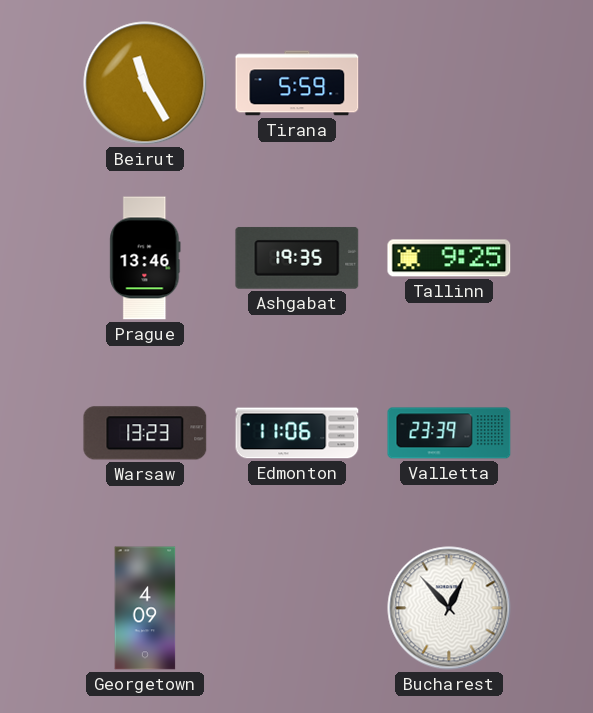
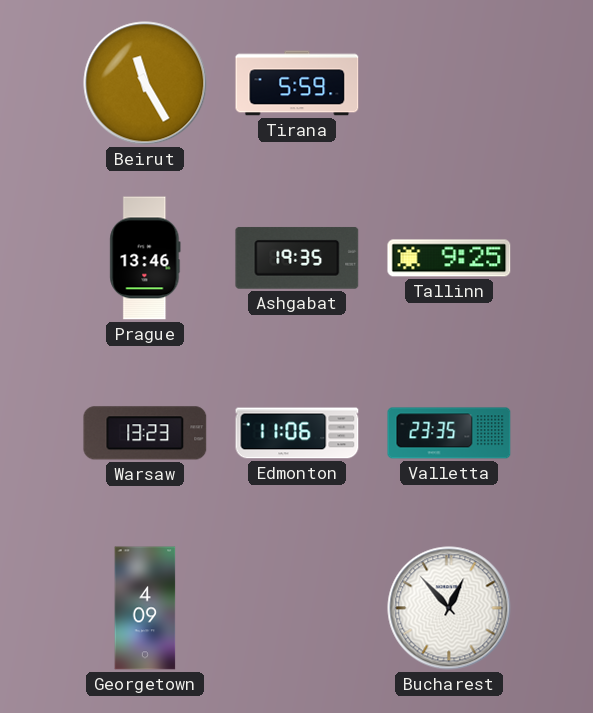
Valletta: 23:39 -> 23:35 (449, 433)
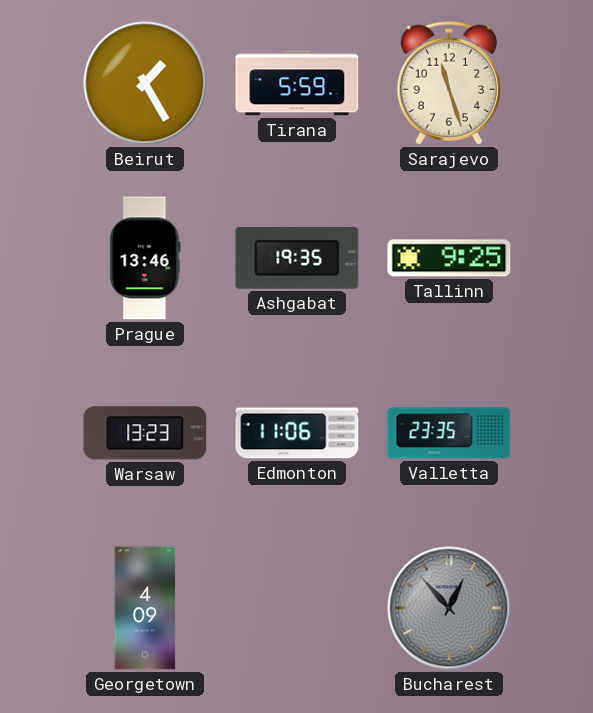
Beirut: 11:25 -> 1:25 (145, 83)
Sarajevo: none -> 11:27 (449, 83)
Bucharest dial: white -> grey (449, 608)
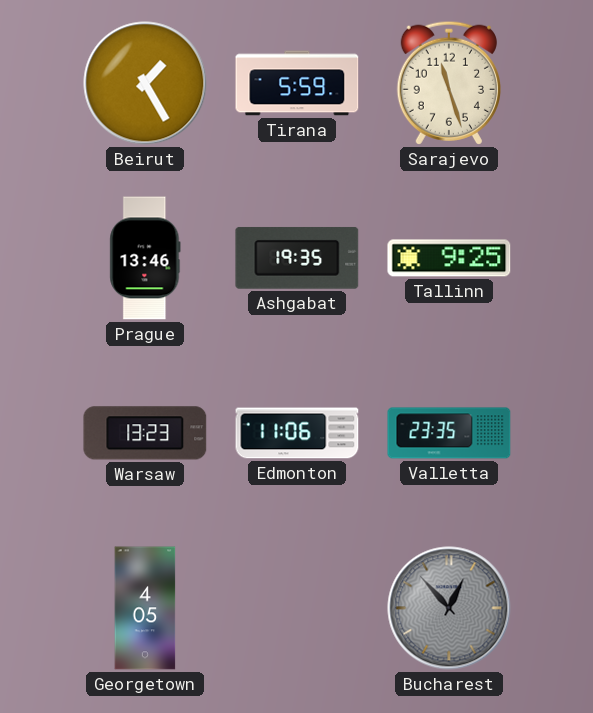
Georgetown: 4:09 -> 4:05 (145, 608)
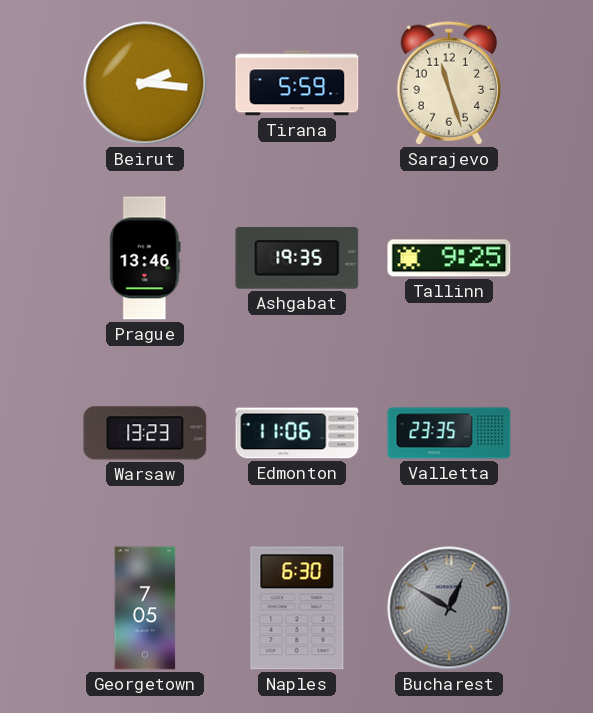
Beirut: 1:25 -> 2:16 (145, 83)
Georgetown: 4:05 -> 7:05 (145, 608)
Naples: none -> 6:30 (297, 608)
Bucharest: 12:53 -> 12:50 (449, 608)
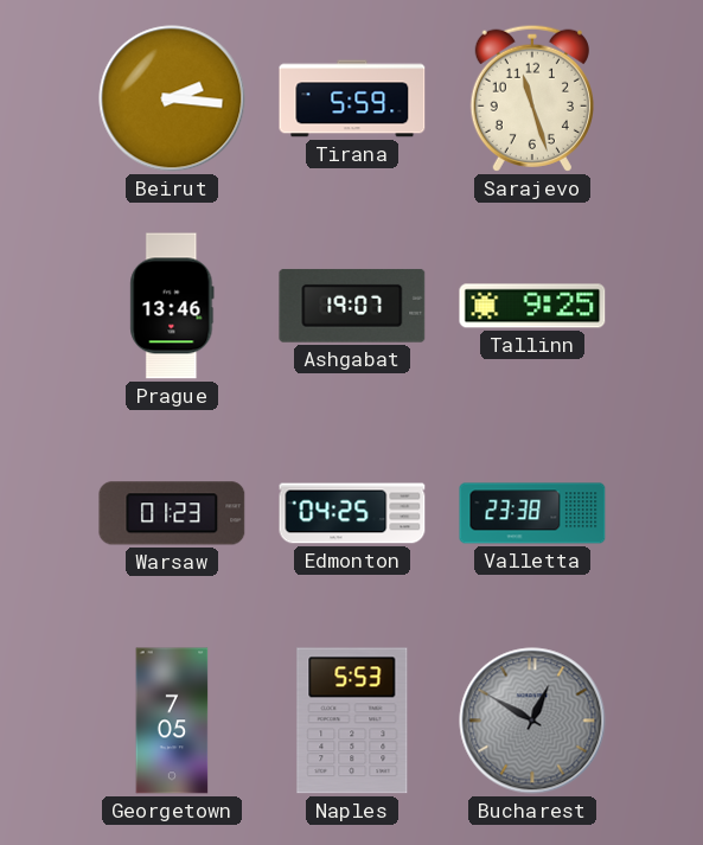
Ashgabat: 19:35 -> 19:07 (352, 306)
Warsaw: 13:23 -> 01:23 (172, 513)
Edmonton: 11:06 -> 04:25 (352, 513)
Valletta: 23:35 -> 23:38 (532, 513)
Naples: 6:30 -> 5:53 (352, 721)
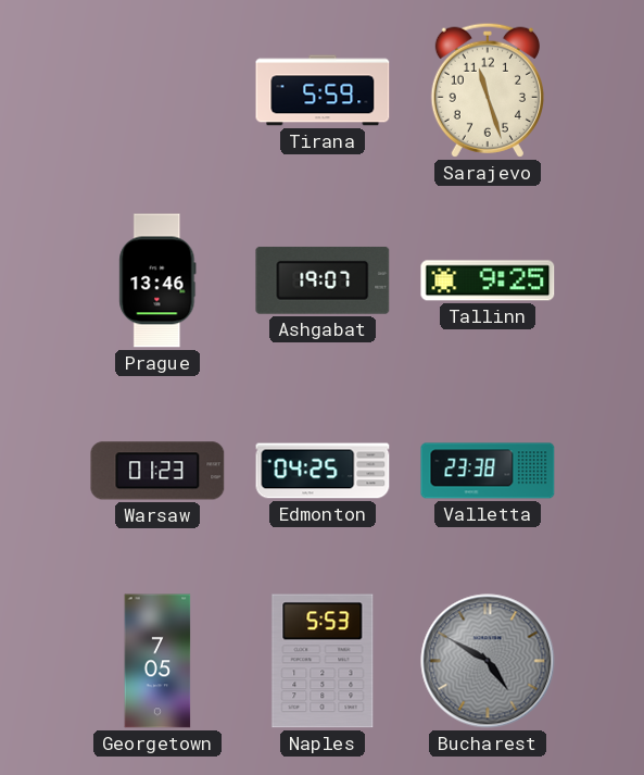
Beirut: 2:16 -> none (172, 98)
Bucharest: 12:50 -> 4:50 (488, 661)
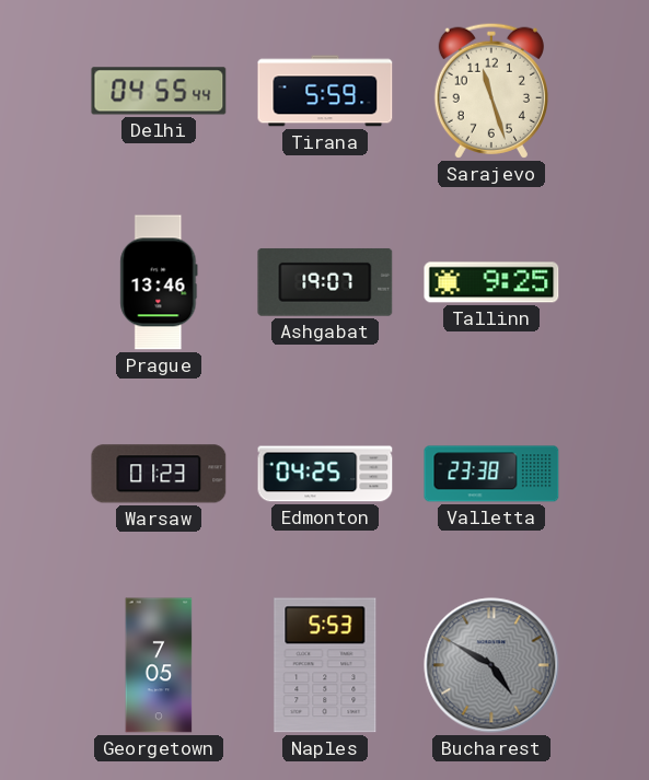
Delhi: none -> 04:55 (159, 91)
